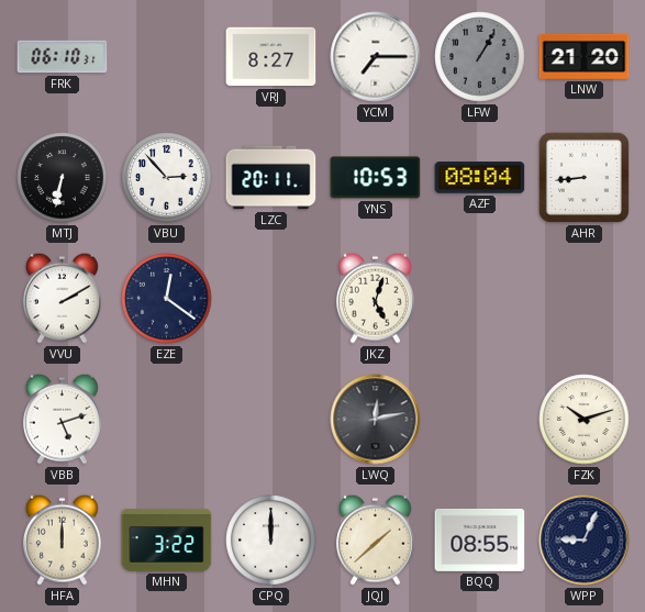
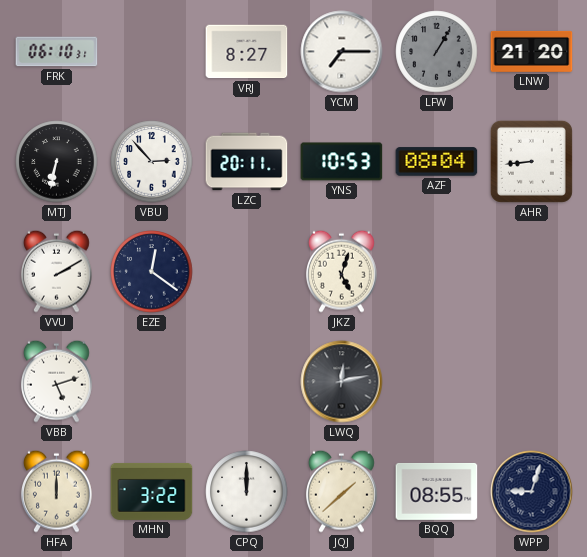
FZK: 10:12 -> none (585, 420)
WPP: 9:04 -> 9:03 (532, 492)
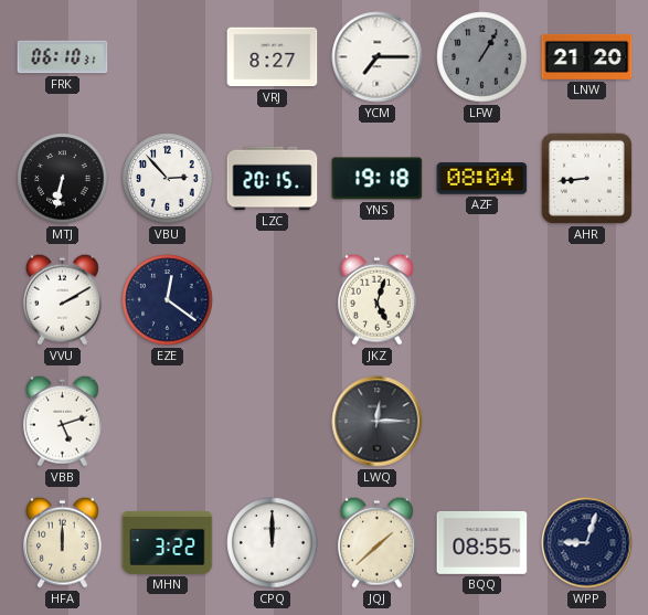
LZC: 20:11 -> 20:15 (273, 179)
YNS: 10:53 -> 19:18 (378, 179)
LWQ: 12:13 -> 12:15 (378, 422)
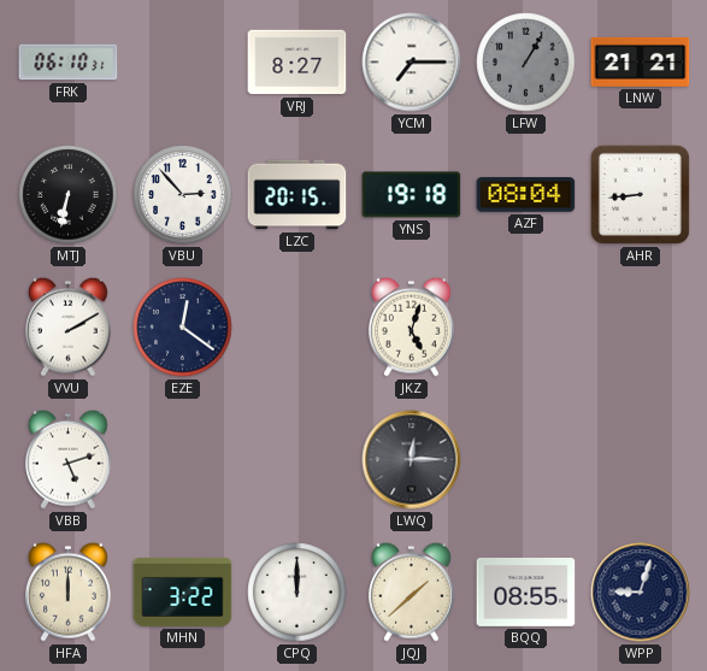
LNW: 21:20 -> 21:21 (641, 61)
